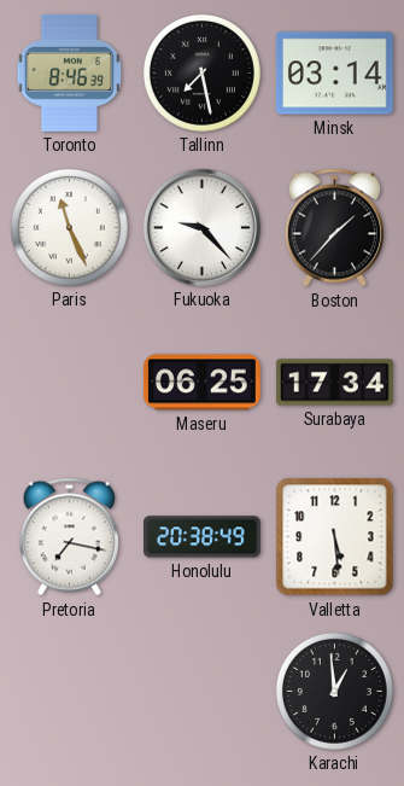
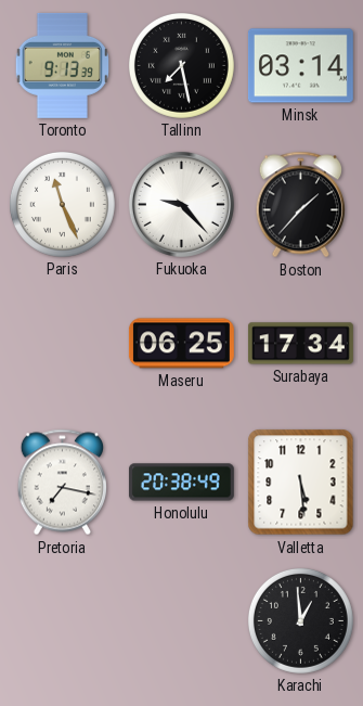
Toronto: 8:46 -> 9:13 (62, 65)
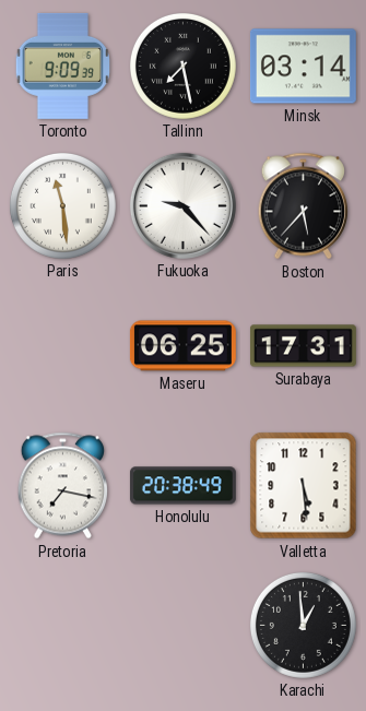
Toronto: 9:13 -> 9:09 (62, 66)
Paris: 11:26 -> 11:29 (62, 205)
Boston: 1:37 -> 5:37 (303, 206)
Surabaya: 17:34 -> 17:31 (303, 346)
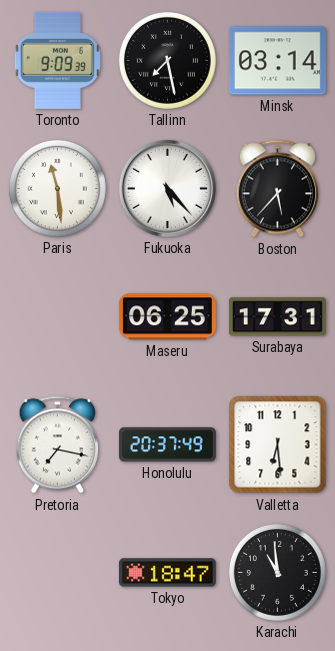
Fukuoka: 9:23 -> 5:23 (167, 188)
Honolulu: 20:38 -> 20:37 (167, 445)
Valletta: 5:29 -> 6:29 (278, 445)
Tokyo: none -> 18:47 (167, 573)
Karachi: 12:59 -> 10:59 (277, 572)
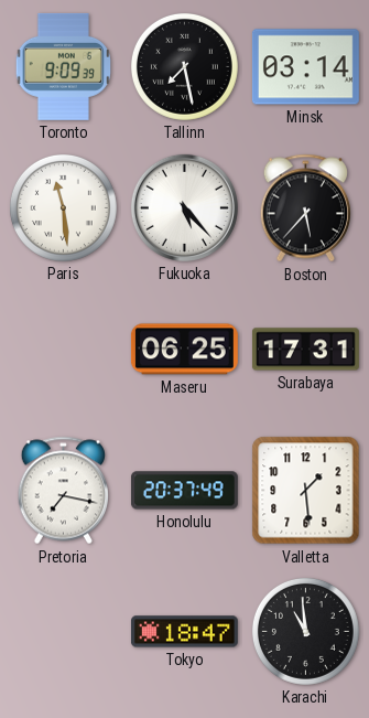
Valletta: 6:29 -> 1:29 (306, 491)
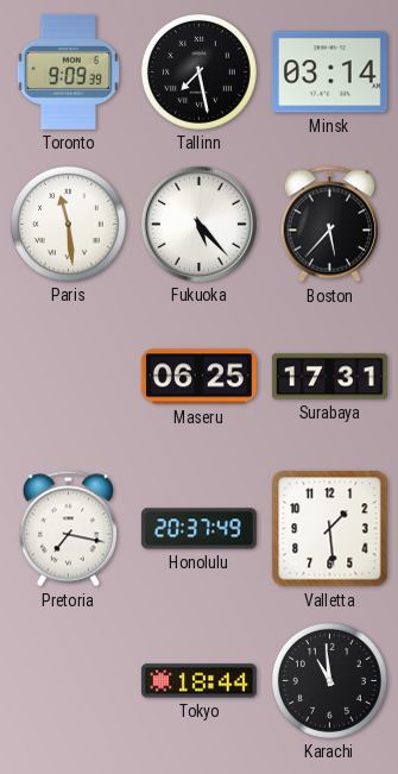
Tokyo: 18:47 -> 18:44 (198, 681)
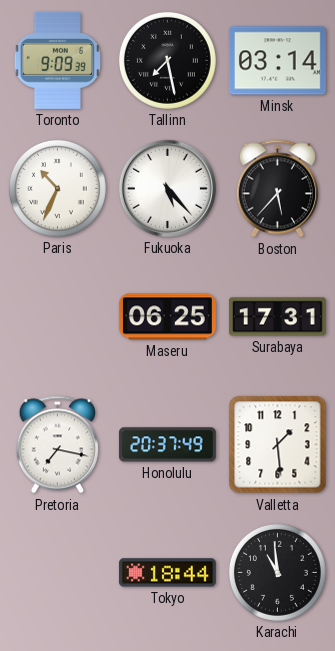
Paris: 11:29 -> 10:34 (57, 188)
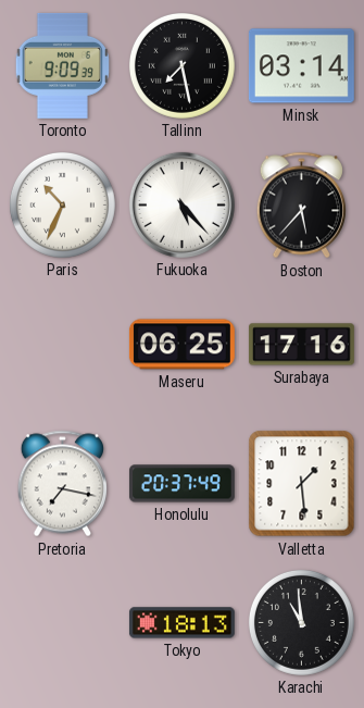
Surabaya: 17:31 -> 17:16 (301, 345)
Tokyo: 18:44 -> 18:13 (181, 623)
